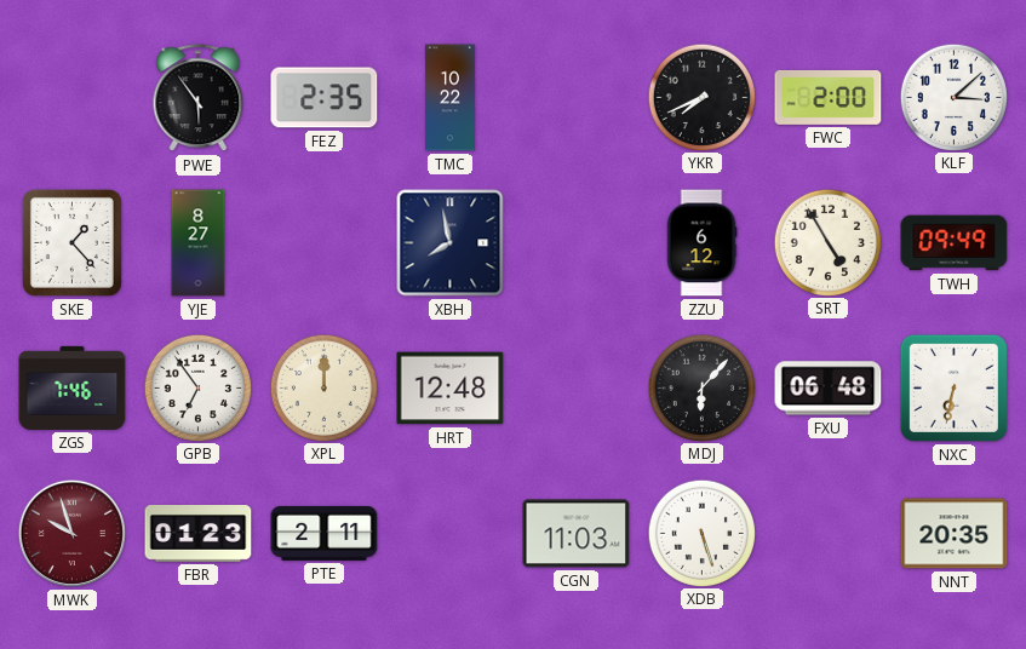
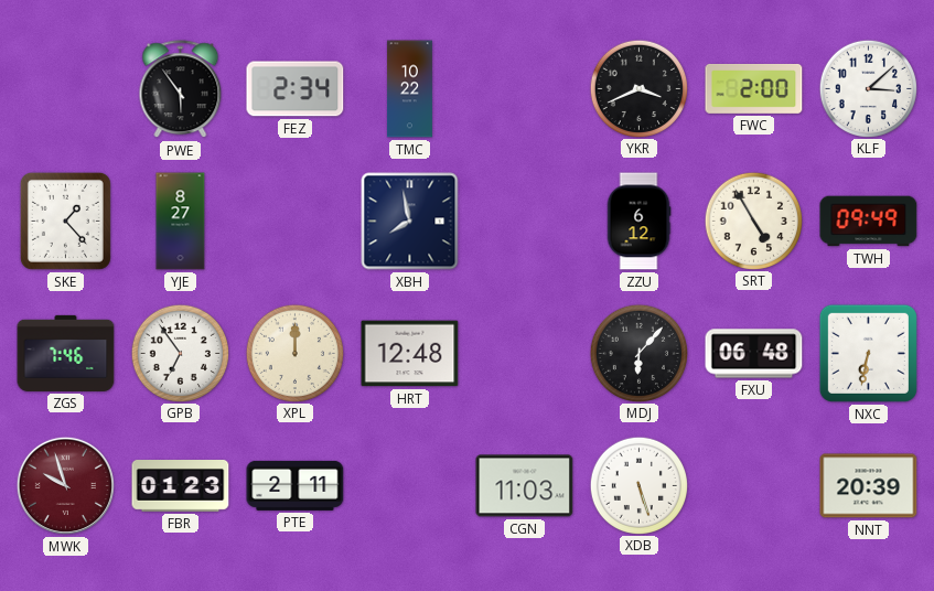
FEZ: 2:35 -> 2:34 (296, 89)
YKR: 7:41 -> 3:41 (638, 88)
NNT: 20:35 -> 20:39 (869, 486)
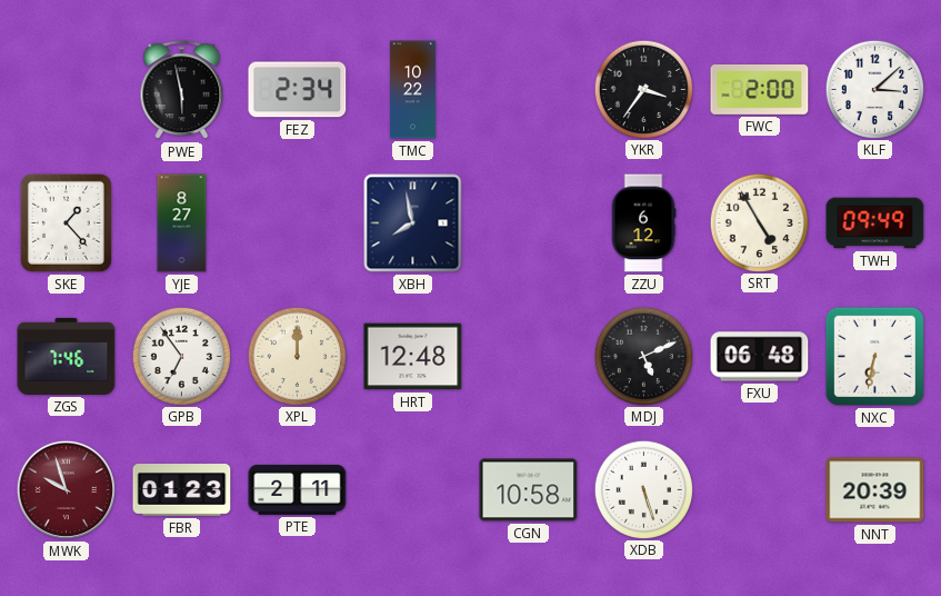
PWE: 5:54 -> 5:58 (182, 90)
YKR: 3:41 -> 3:36 (643, 89)
MDJ: 6:07 -> 5:11 (643, 356)
CGN: 11:03 -> 10:58 (529, 490)
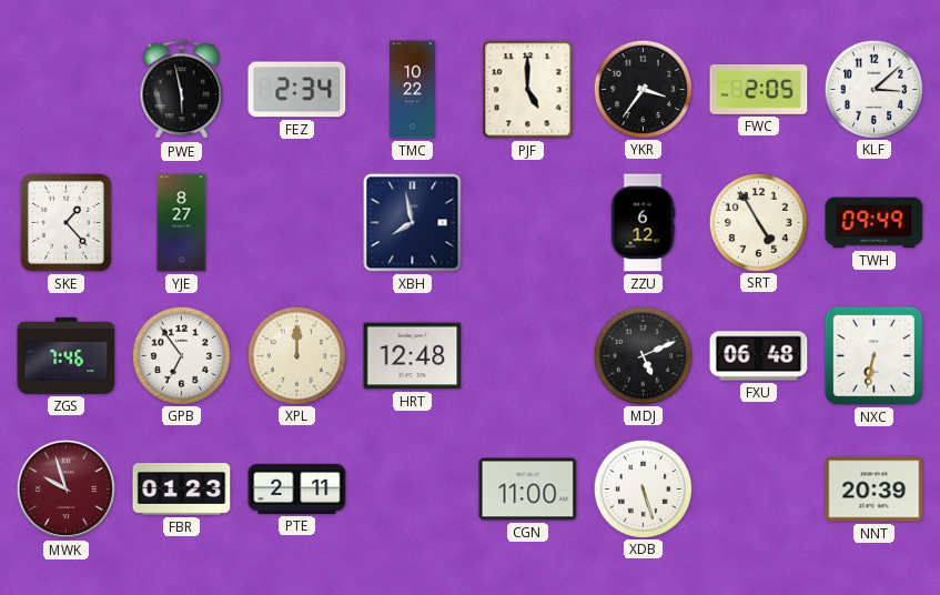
PJF: none -> 5:00 (528, 90)
FWC: 2:00 -> 2:05 (759, 89)
CGN: 10:58 -> 11:00 (528, 490)
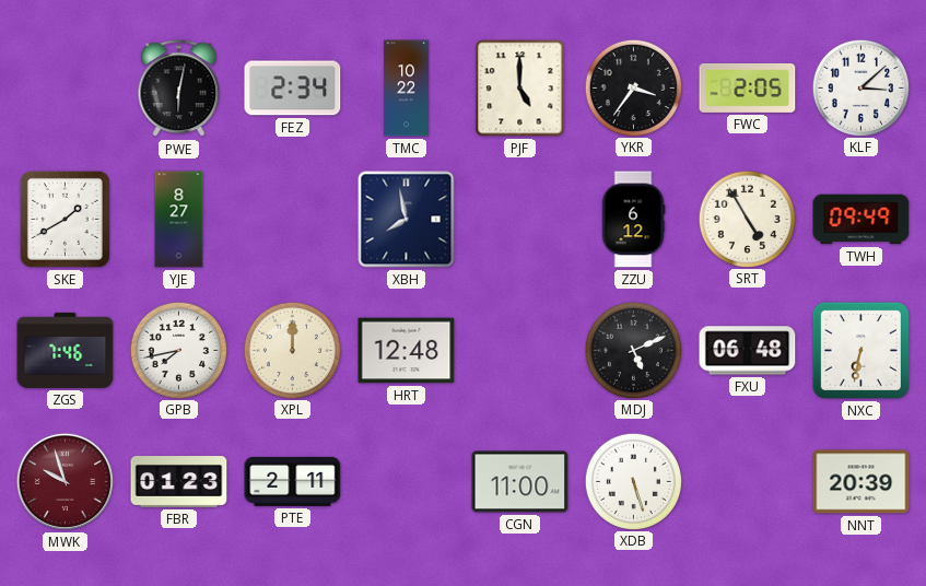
PWE: 5:58 -> 6:02 (179, 89)
SKE: 1:23 -> 1:40 (65, 219)
GPB: 6:54 -> 7:43 (178, 350)
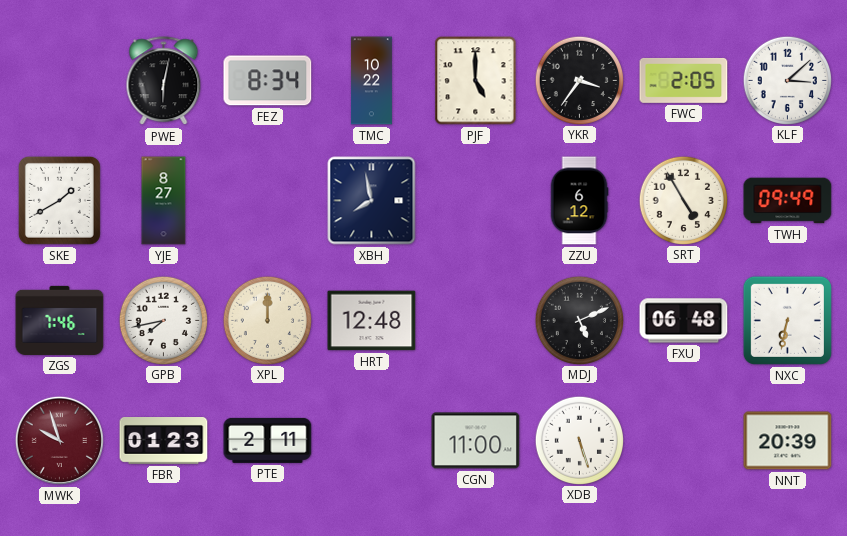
FEZ: 2:34 -> 8:34 (268, 81)
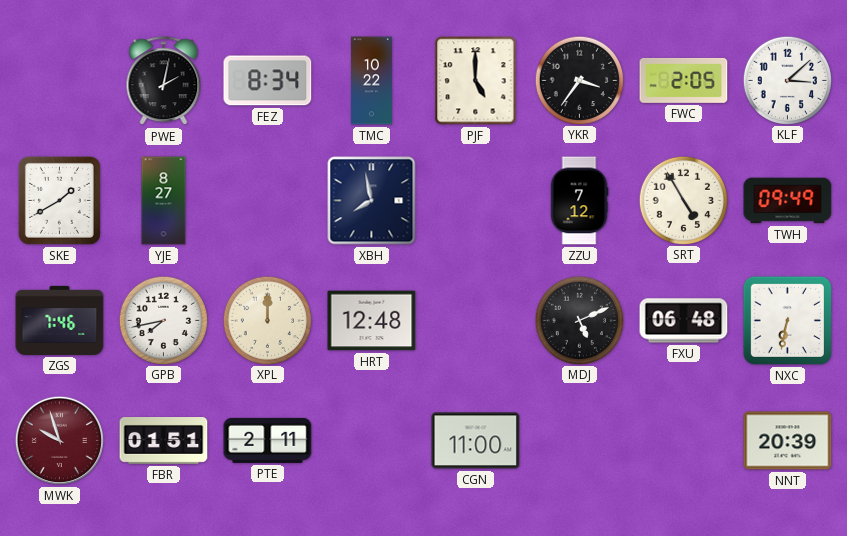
PWE: 6:02 -> 2:02 (164, 81)
ZZU: 6:12 -> 7:12 (579, 201)
FBR: 01:23 -> 01:51 (164, 441)
XDB: 5:27 -> none (579, 440)
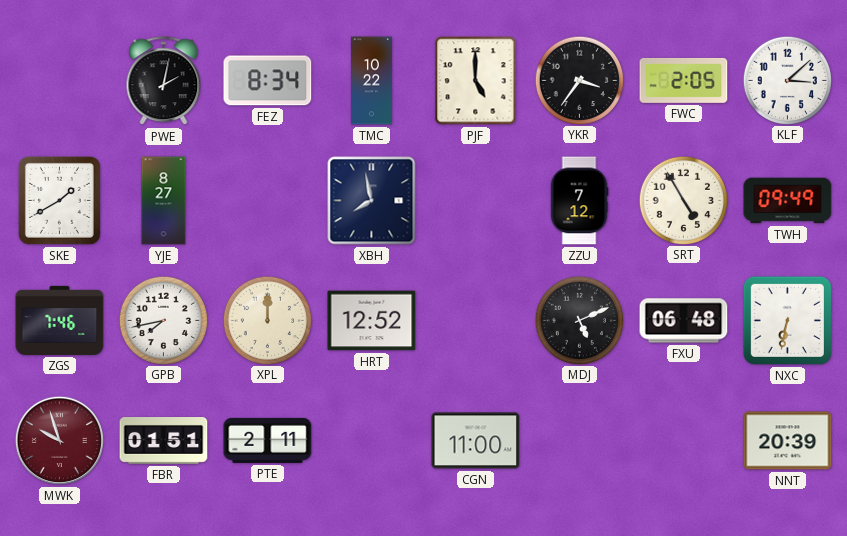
HRT: 12:48 -> 12:52 (372, 321)
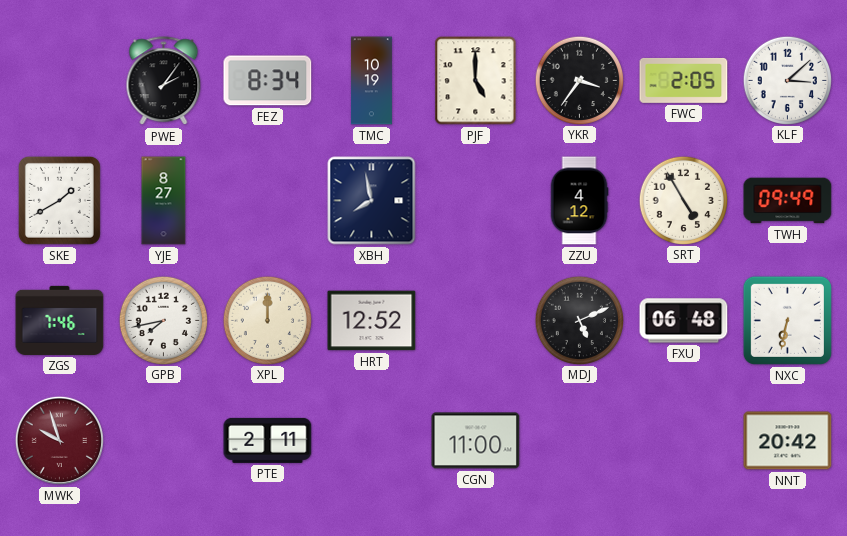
PWE: 2:02 -> 2:06 (164, 81)
TMC: 10:22 -> 10:19 (371, 81)
ZZU: 7:12 -> 4:12 (579, 201)
FBR: 01:51 -> none (164, 441)
NNT: 20:39 -> 20:42 (788, 441)
